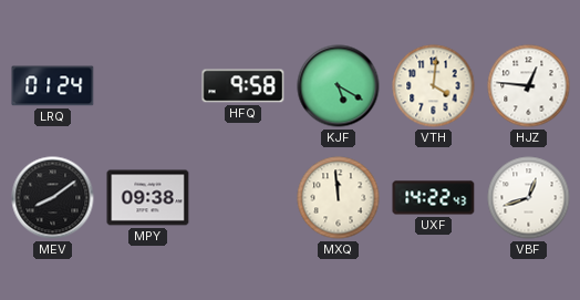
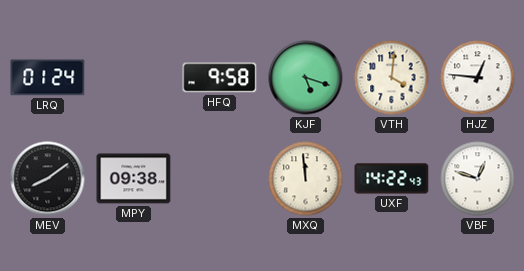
KJF: 5:20 -> 5:18 (306, 78)
VBF: 12:42 -> 12:48 (478, 179)
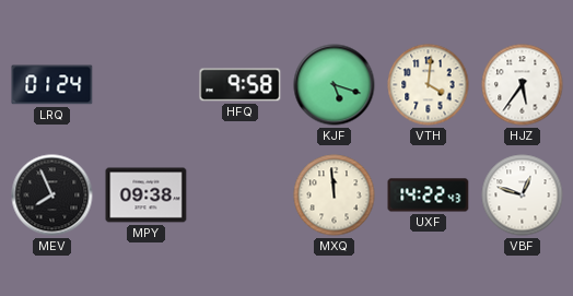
HJZ: 12:46 -> 5:36 (523, 85)
MEV: 8:09 -> 7:56 (52, 196)
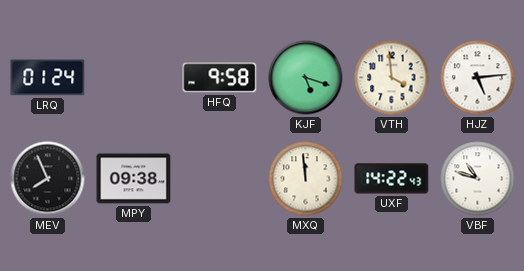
VTH: 4:01 -> 3:59 (392, 78)
HJZ: 5:36 -> 5:14 (478, 78)
VBF: 12:48 -> 10:48 (478, 179)
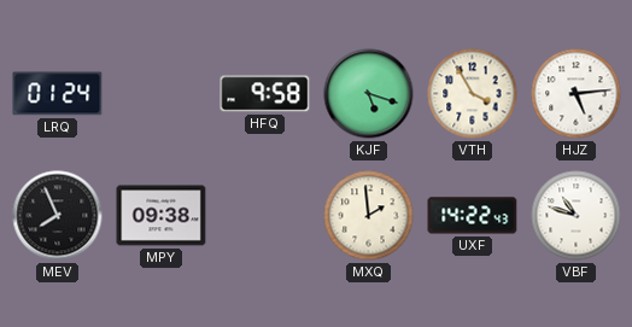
VTH: 3:59 -> 3:55 (473, 94)
MXQ: 11:59 -> 1:59 (369, 216)
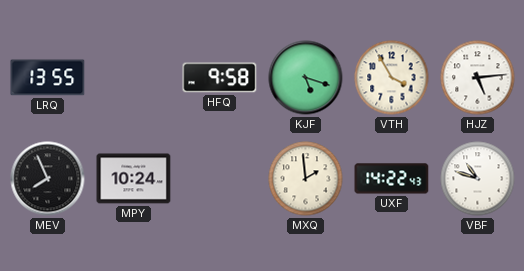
LRQ: 01:24 -> 13:55 (48, 78)
MPY: 09:38 -> 10:24 (134, 179)
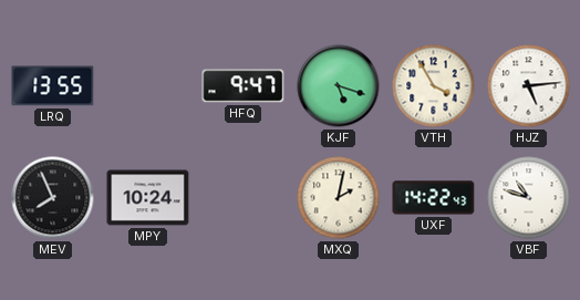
HFQ: 9:58 -> 9:47 (244, 86)
MXQ: 1:59 -> 2:02 (339, 198)
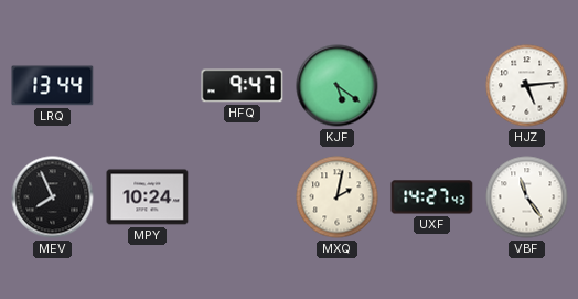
LRQ: 13:55 -> 13:44 (53, 86)
KJF: 5:18 -> 5:21 (338, 86)
VTH: 3:55 -> none (434, 86)
UXF: 14:22 -> 14:27 (432, 197)
VBF: 10:48 -> 11:24 (527, 197)
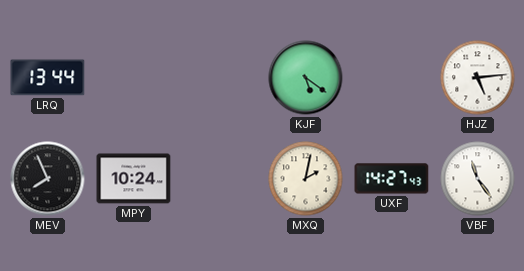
HFQ: 9:47 -> none (243, 86)
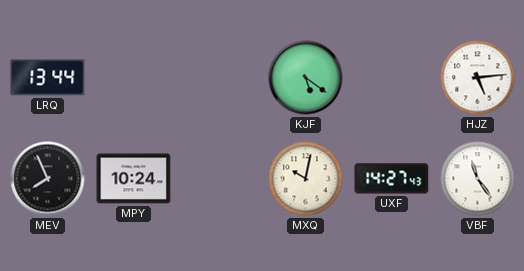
MXQ: 2:02 -> 10:02 (306, 179)
